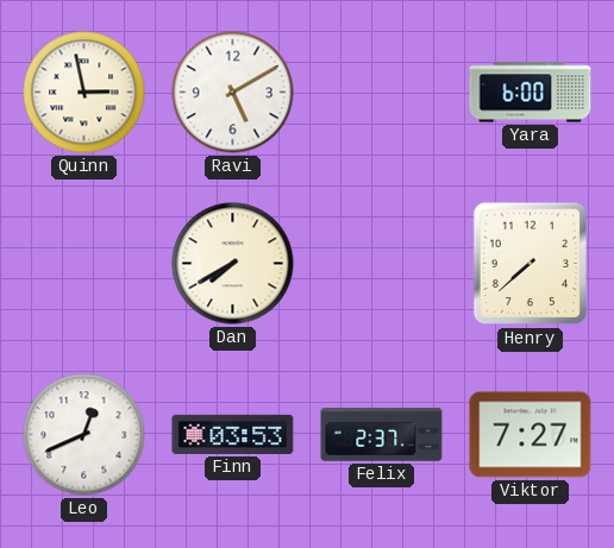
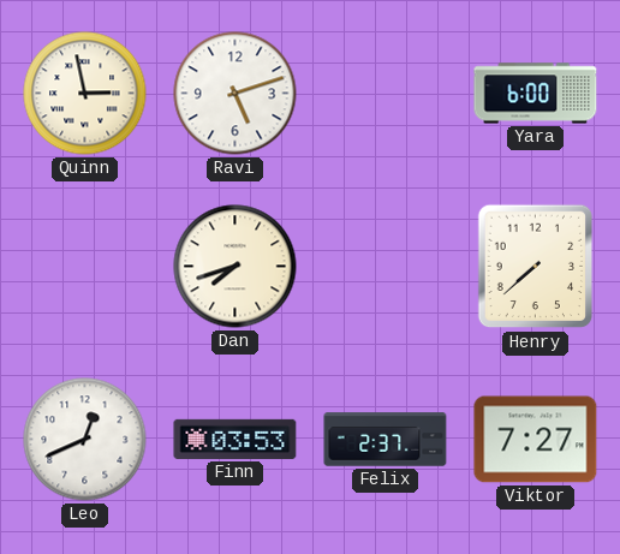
Ravi: 5:10 -> 5:12 (236, 94)
Dan: 7:40 -> 7:42 (236, 267)
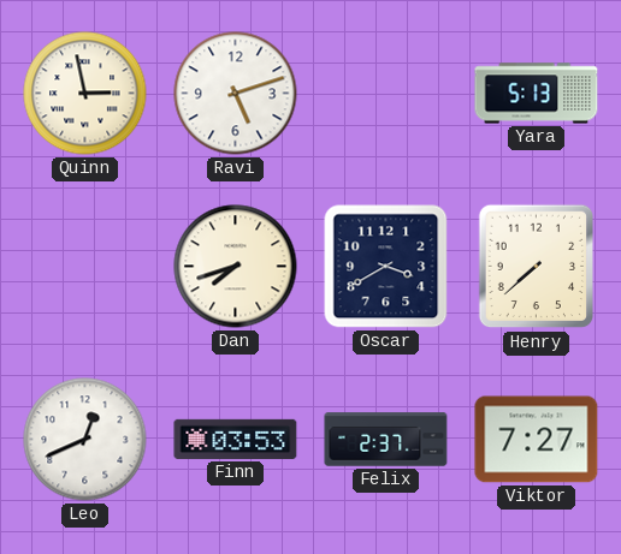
Yara: 6:00 -> 5:13 (537, 94)
Oscar: none -> 3:40 (386, 267)
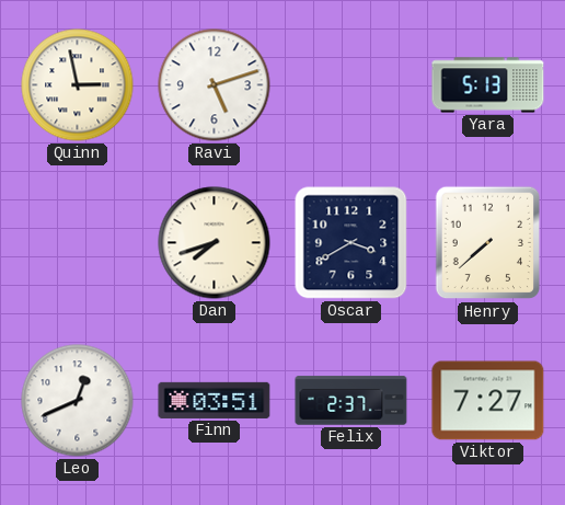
Finn: 03:53 -> 03:51 (215, 400)
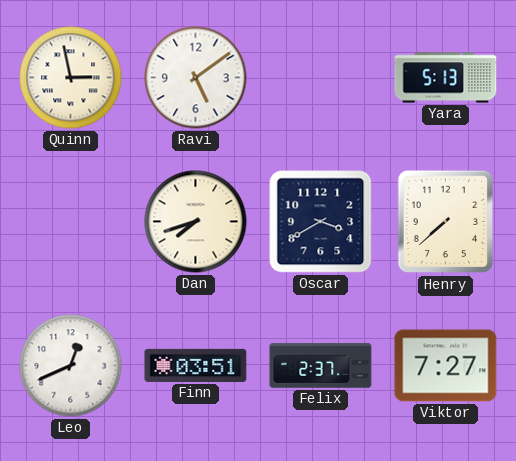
Ravi: 5:12 -> 5:09 (196, 78)
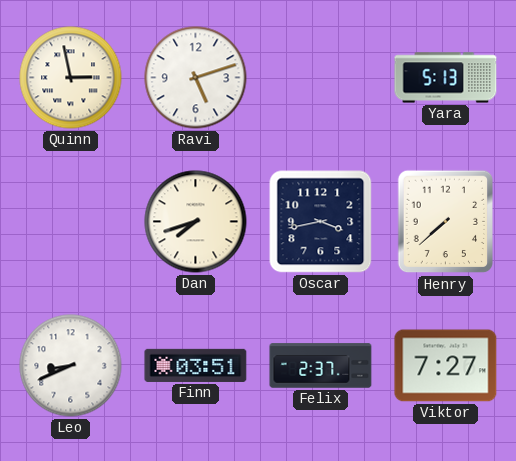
Ravi: 5:09 -> 5:12 (196, 78)
Oscar: 3:40 -> 3:43 (321, 222)
Leo: 12:41 -> 8:41 (71, 366)
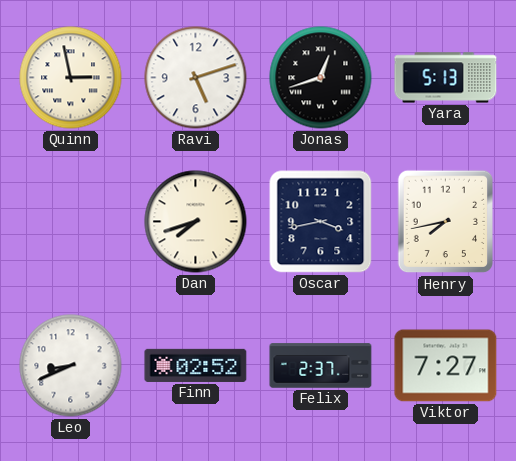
Jonas: none -> 12:42 (321, 78)
Henry: 7:38 -> 7:43 (446, 222)
Finn: 03:51 -> 02:52 (196, 365)
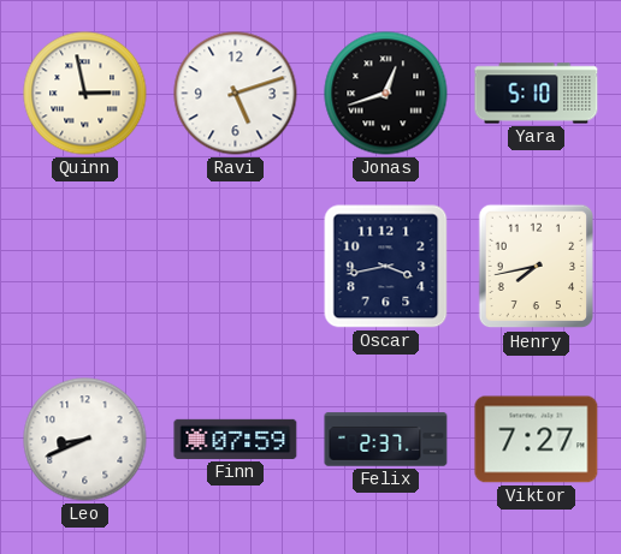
Yara: 5:13 -> 5:10 (537, 94)
Dan: 7:42 -> none (196, 222)
Finn: 02:52 -> 07:59 (236, 439)
